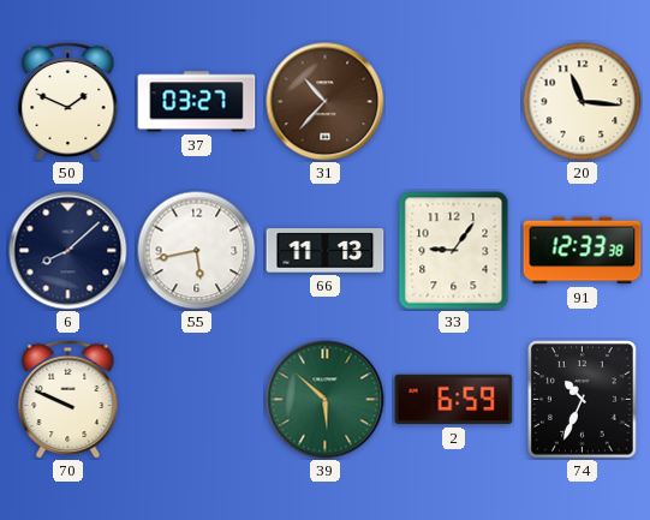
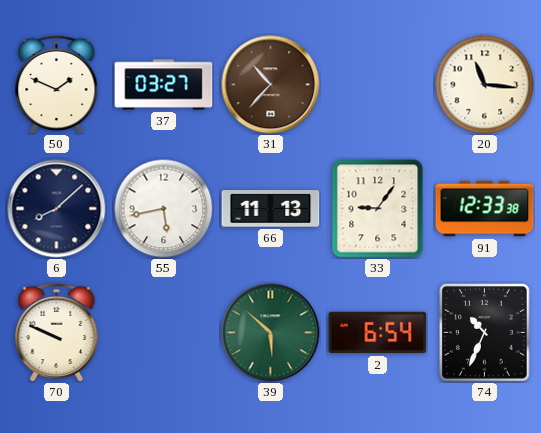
2: 6:59 -> 6:54 (378, 333)
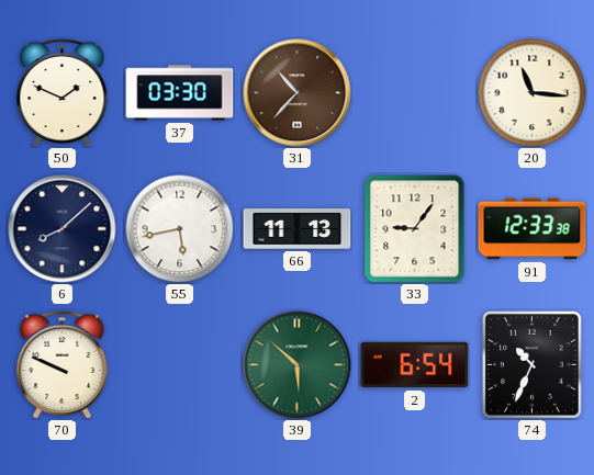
37: 03:27 -> 03:30 (180, 93)
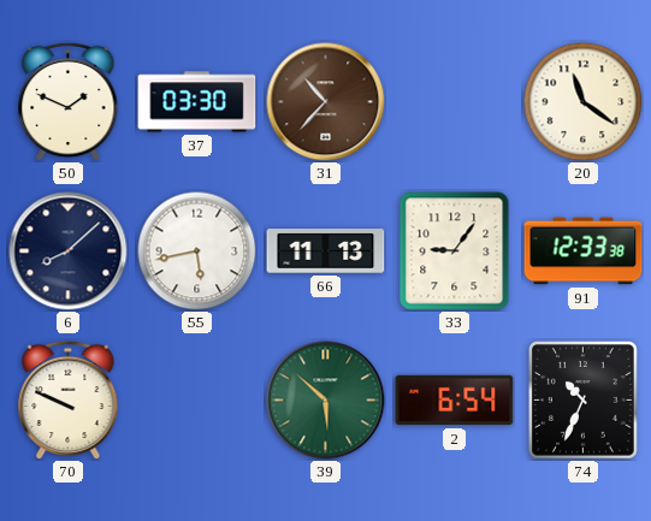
20: 11:16 -> 11:21 (584, 102)
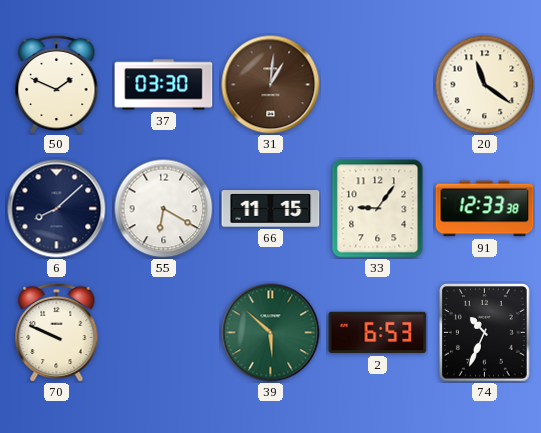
31: 10:37 -> 1:01 (271, 85)
55: 5:43 -> 6:20 (164, 209)
66: 11:13 -> 11:15 (271, 209)
2: 6:54 -> 6:53 (378, 333)
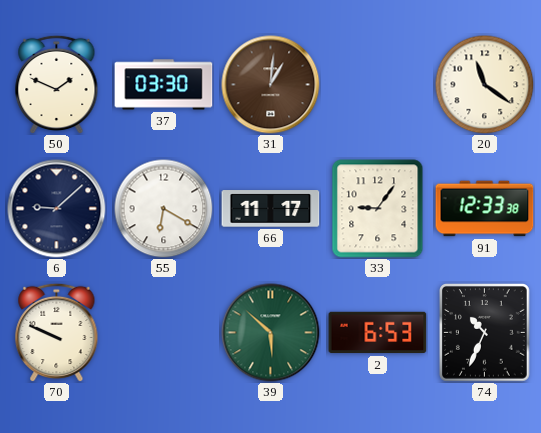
6: 8:08 -> 9:08 (57, 209)
66: 11:15 -> 11:17 (271, 209)
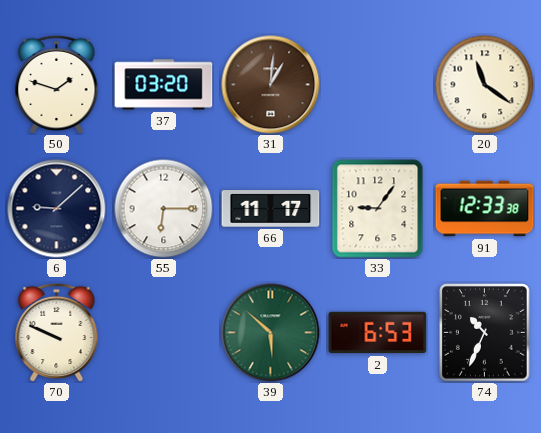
50: 1:49 -> 1:48 (57, 84)
37: 03:30 -> 03:20 (164, 85)
55: 6:20 -> 6:15 (164, 209)
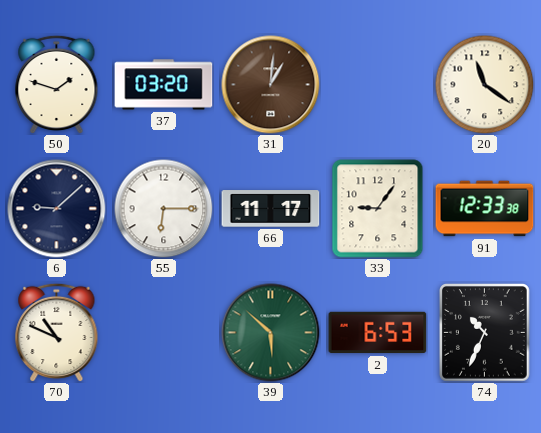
70: 9:49 -> 10:49 (57, 332)
